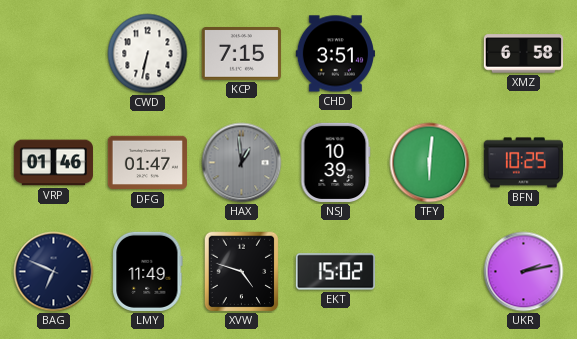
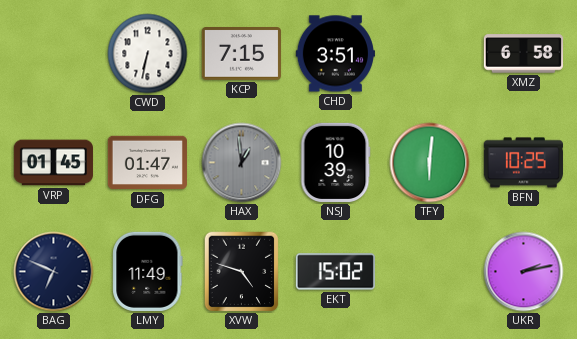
VRP: 01:46 -> 01:45 (53, 163)
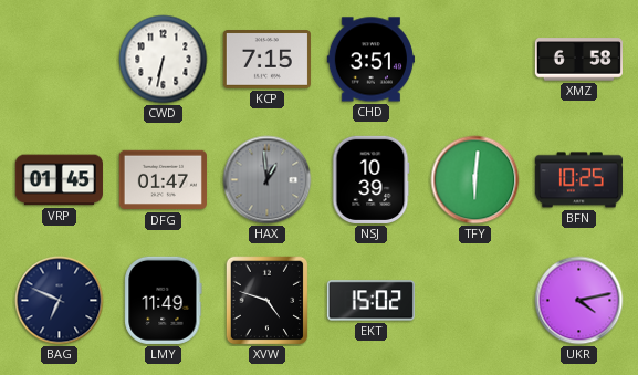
UKR: 2:13 -> 4:13 (579, 301)
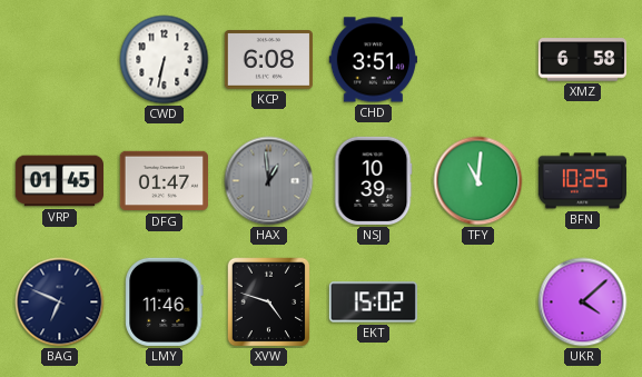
KCP: 7:15 -> 6:08 (268, 60)
TFY: 6:01 -> 11:01 (478, 181)
LMY: 11:49 -> 11:46 (165, 301)
UKR: 4:13 -> 4:08 (583, 302)
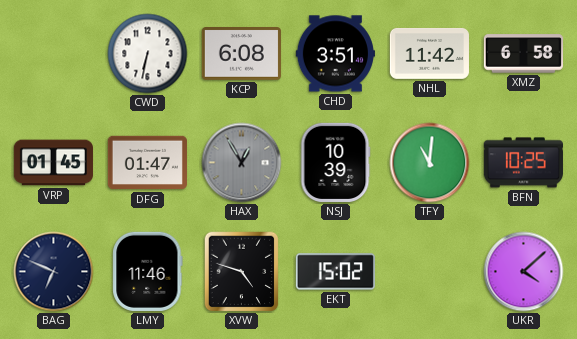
NHL: none -> 11:42 (429, 54)
HAX: 12:59 -> 12:55 (242, 163)
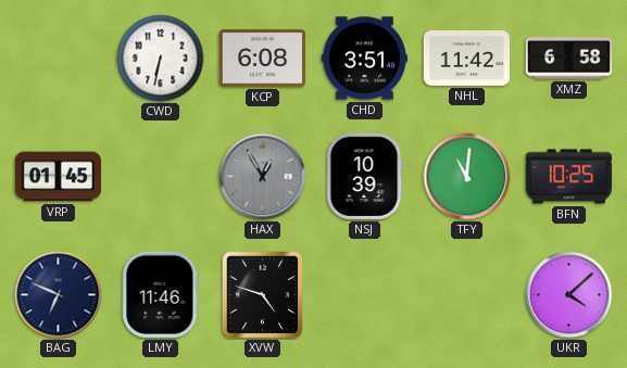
DFG: 01:47 -> none (147, 163)
EKT: 15:02 -> none (335, 272)
